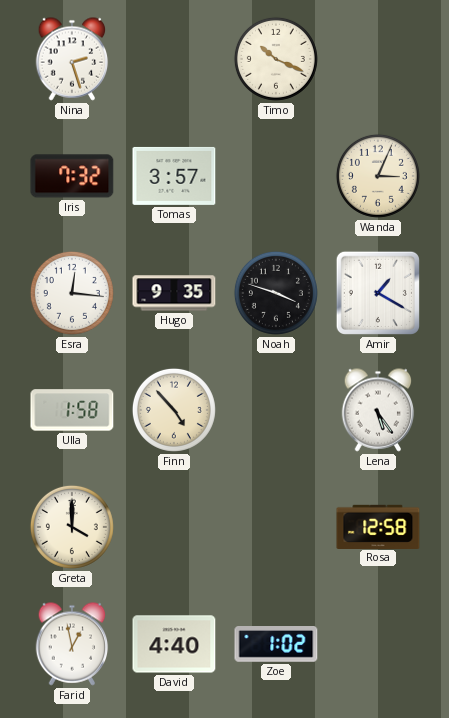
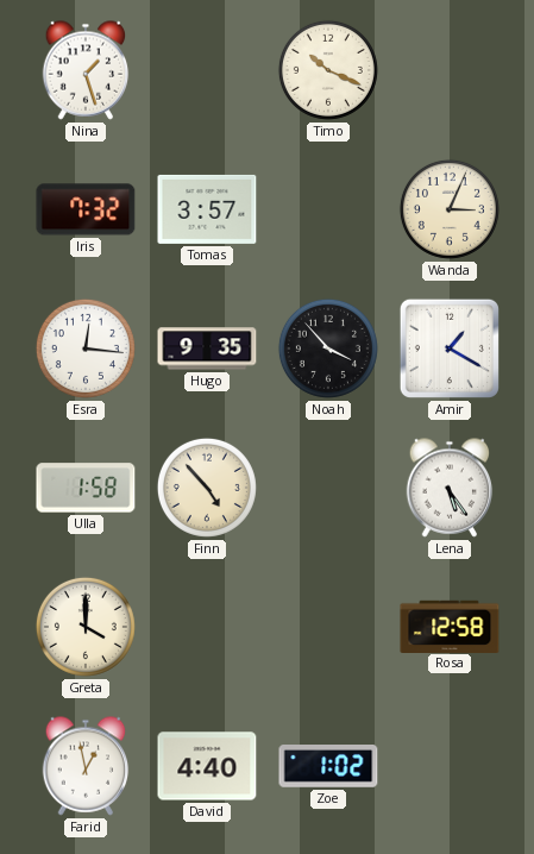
Nina: 2:27 -> 1:27 (86, 70)
Noah: 3:48 -> 3:53 (328, 348)
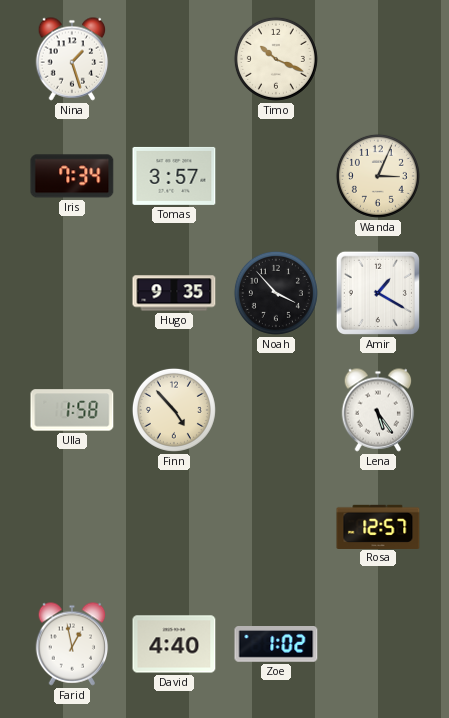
Iris: 7:32 -> 7:34 (72, 176)
Esra: 12:16 -> none (86, 348)
Greta: 4:00 -> none (86, 627)
Rosa: 12:58 -> 12:57 (378, 526)
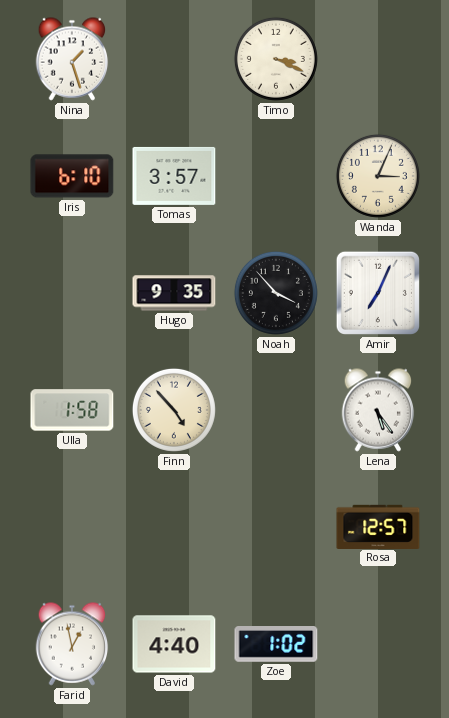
Timo: 10:19 -> 3:19 (276, 59)
Iris: 7:34 -> 6:10 (72, 176)
Amir: 1:20 -> 7:04 (378, 293)
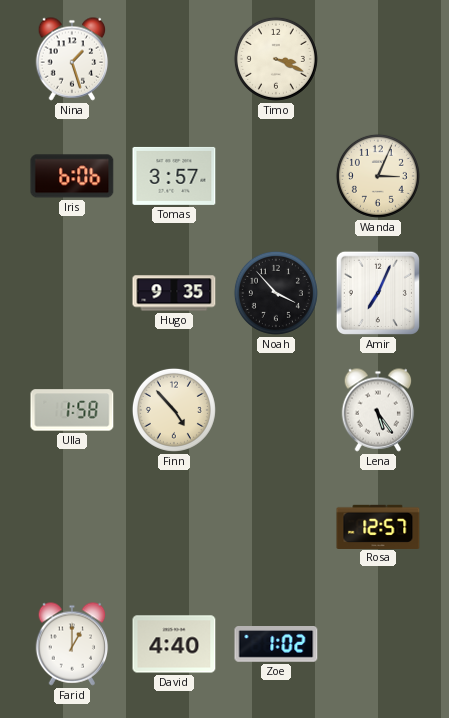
Iris: 6:10 -> 6:06 (72, 176)
Farid: 12:58 -> 1:00 (72, 644)
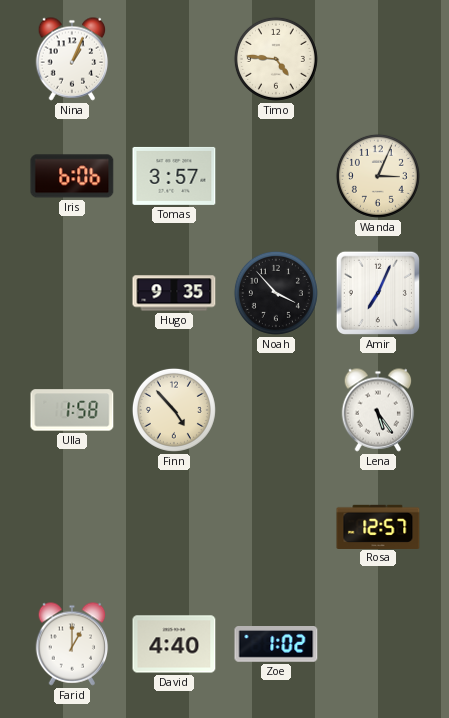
Nina: 1:27 -> 1:04 (72, 59)
Timo: 3:19 -> 4:46 (276, 59)
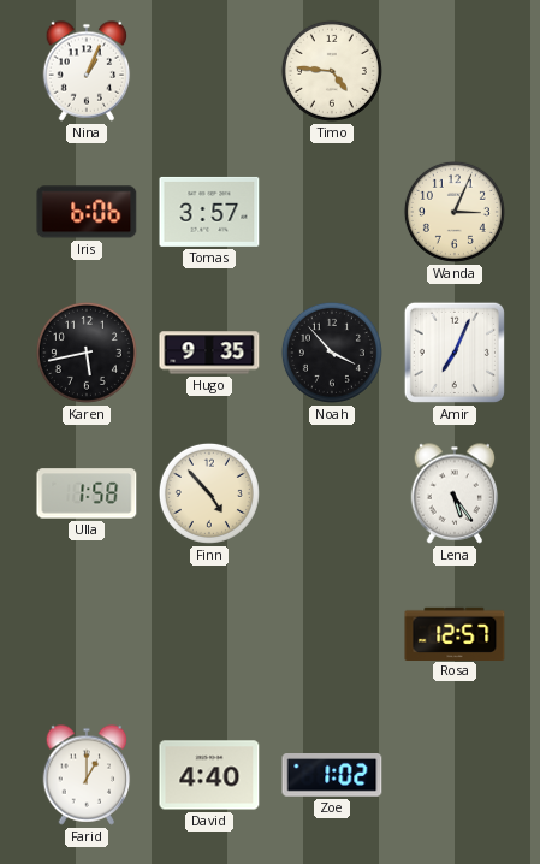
Karen: none -> 5:43 (87, 353)
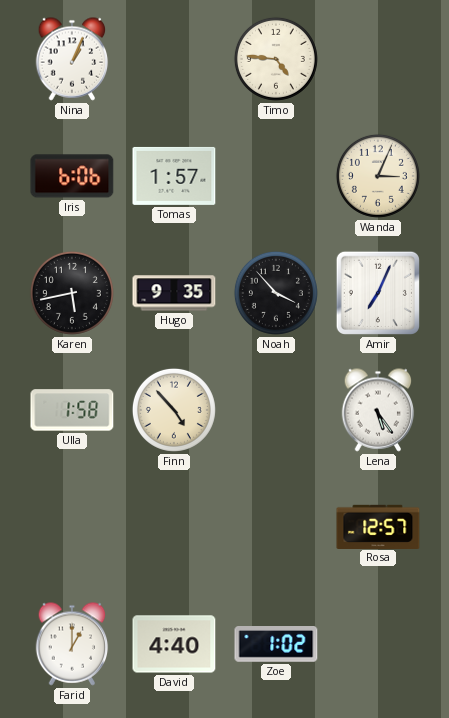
Tomas: 3:57 -> 1:57 (174, 176)
